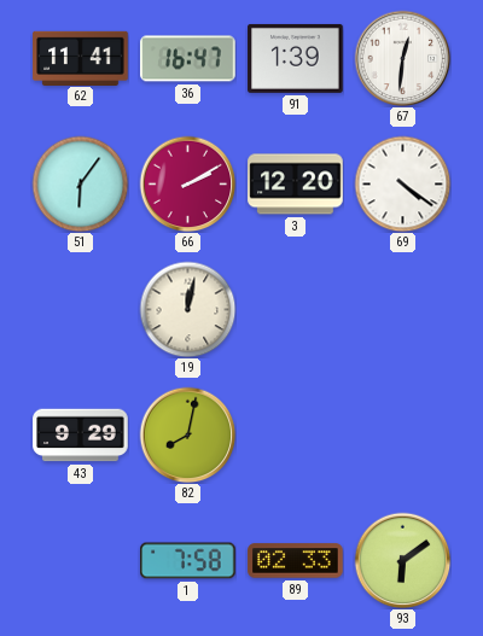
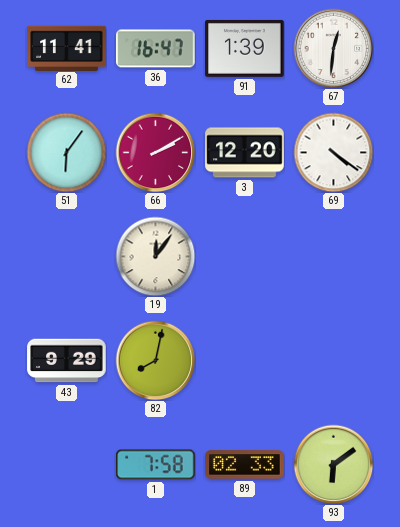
19: 12:02 -> 12:06 (155, 256)
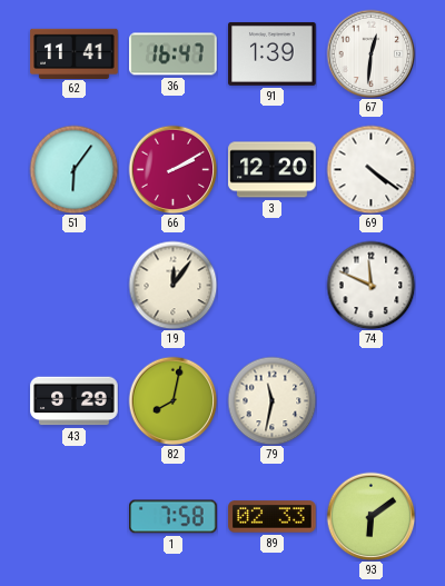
74: none -> 11:49 (370, 285)
79: none -> 11:32 (271, 400)
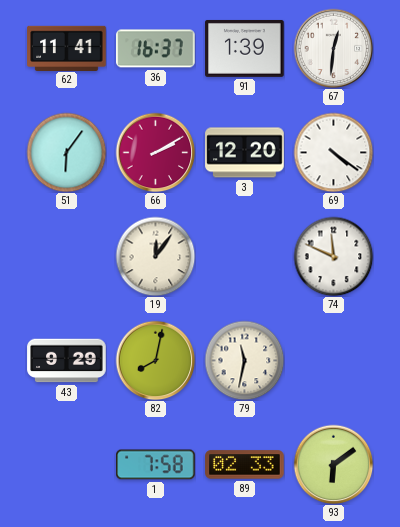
36: 16:47 -> 16:37 (156, 49)
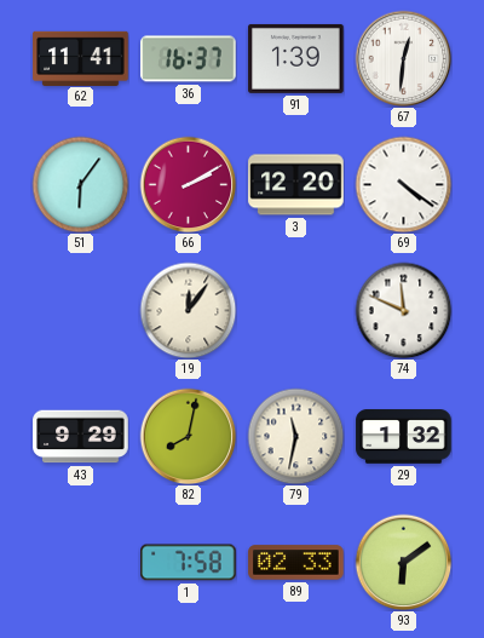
29: none -> 1:32 (404, 437)
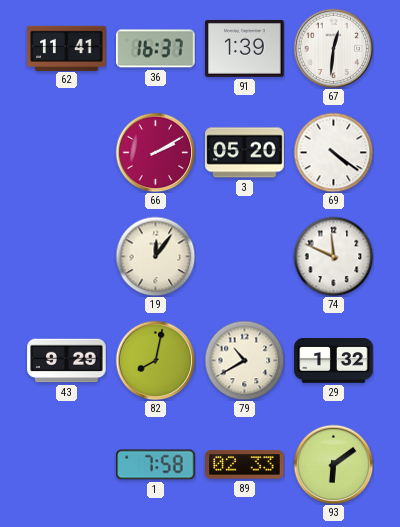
51: 6:06 -> none (80, 184)
3: 12:20 -> 05:20 (245, 153)
79: 11:32 -> 10:40 (244, 360)
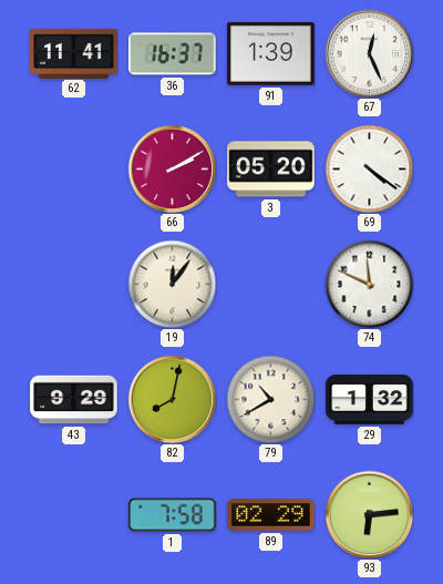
67: 12:31 -> 12:26 (369, 53)
89: 02:33 -> 02:29 (271, 515)
93: 6:09 -> 6:14 (369, 514)
